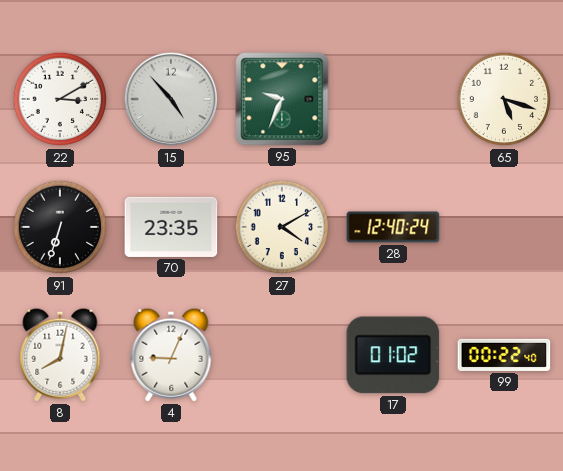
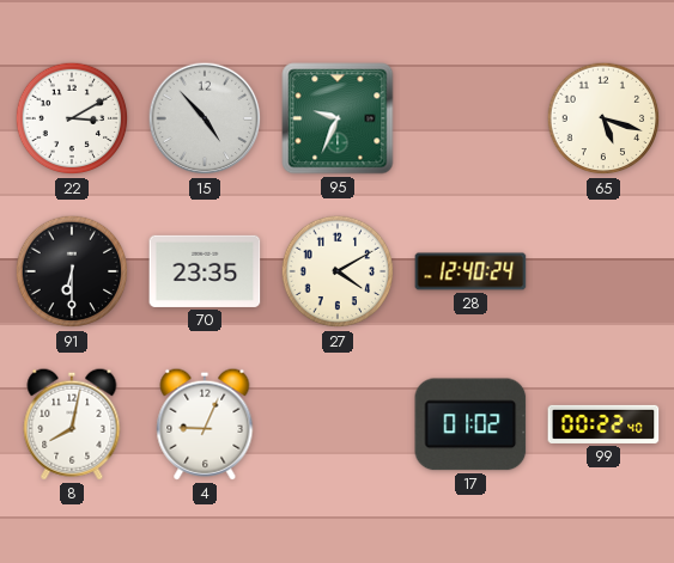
91: 6:33 -> 6:30 (72, 271)
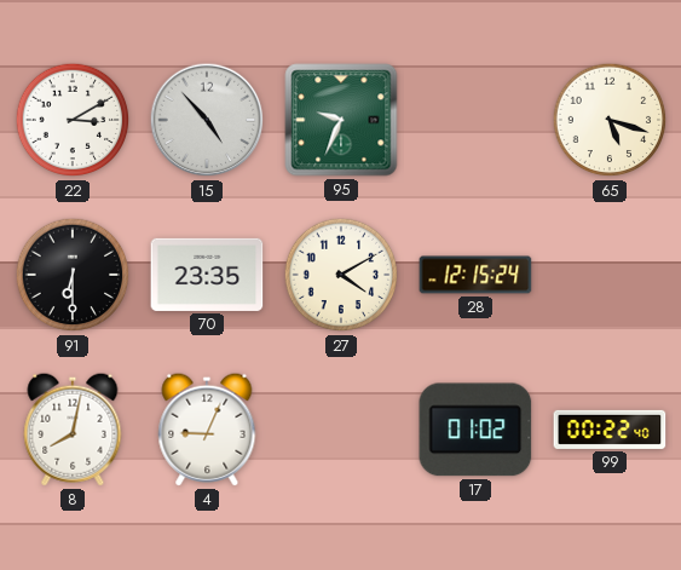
28: 12:40 -> 12:15 (475, 275)
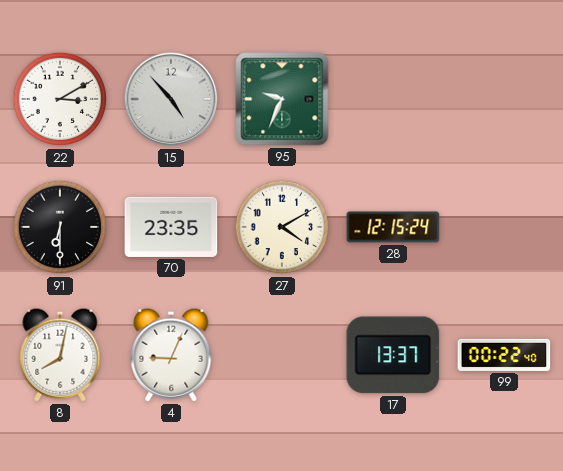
65: 5:18 -> none (610, 120)
17: 01:02 -> 13:37 (393, 355)
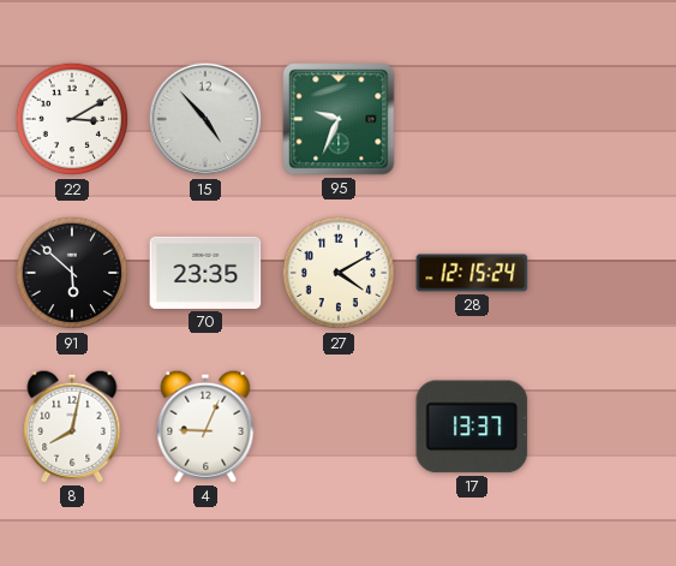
91: 6:30 -> 5:52 (72, 273)
99: 00:22 -> none (504, 355)
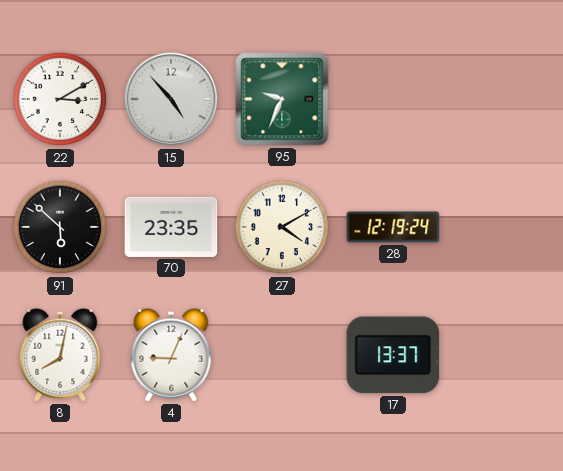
28: 12:15 -> 12:19 (393, 227)
